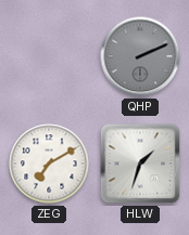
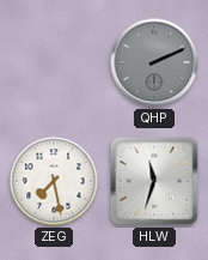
ZEG: 7:10 -> 7:28 (54, 181)
HLW: 1:33 -> 11:33 (154, 181)
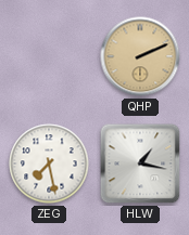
QHP dial: grey -> champagne (140, 56)
HLW: 11:33 -> 1:17 (140, 164)
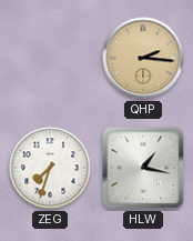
QHP: 2:11 -> 2:16 (143, 58)
ZEG: 7:28 -> 7:33 (50, 168)
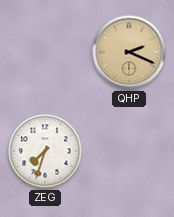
QHP: 2:16 -> 2:19 (129, 52)
HLW: 1:17 -> none (143, 168)
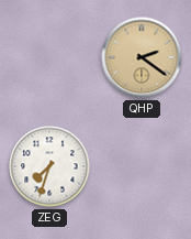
QHP: 2:19 -> 2:21 (142, 57)
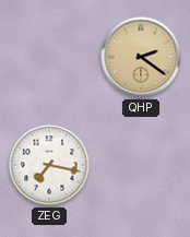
ZEG: 7:33 -> 7:17 (49, 165)
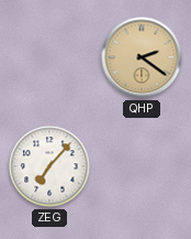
ZEG: 7:17 -> 7:07 (49, 166)
